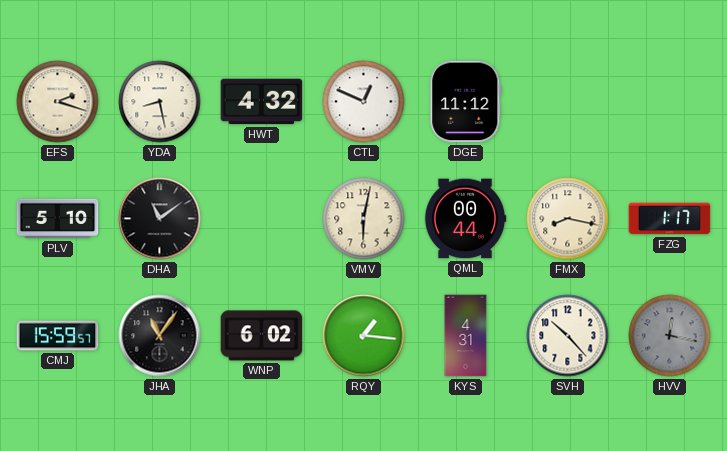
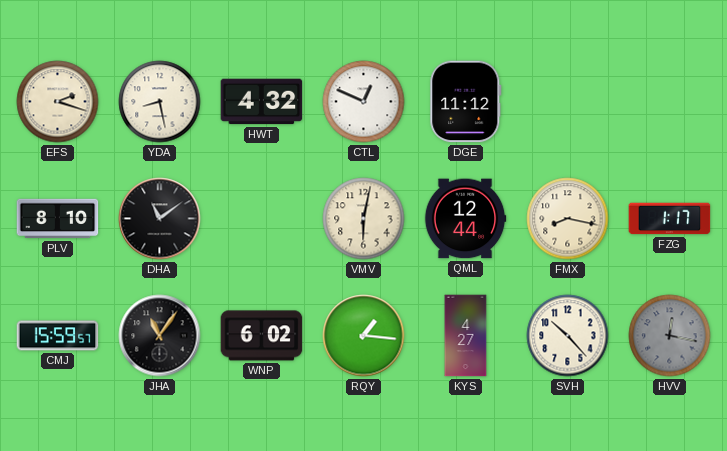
PLV: 5:10 -> 8:10 (58, 219)
QML: 00:44 -> 12:44 (465, 219)
KYS: 4:31 -> 4:27 (466, 336)
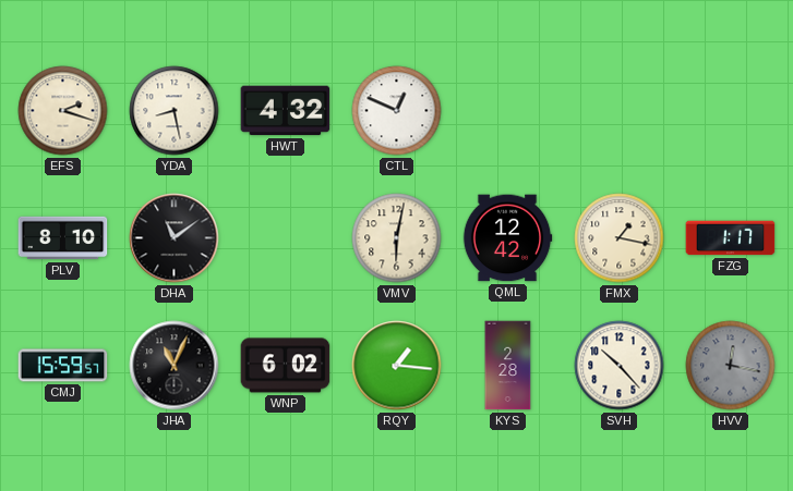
DGE: 11:12 -> none (466, 102)
QML: 12:44 -> 12:42 (507, 238)
FMX: 8:17 -> 1:17 (620, 238)
JHA: 11:06 -> 11:04 (175, 366)
KYS: 4:27 -> 2:28 (508, 366)
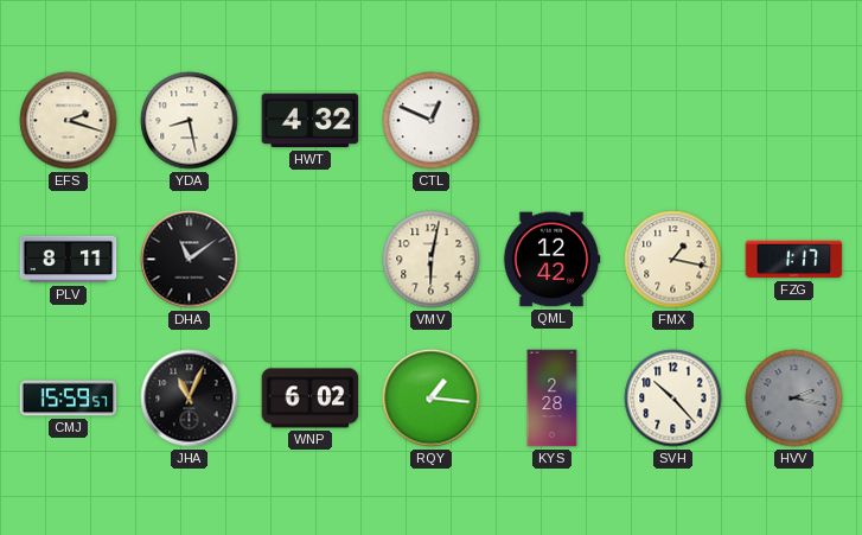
PLV: 8:10 -> 8:11 (69, 260)
HVV: 12:17 -> 2:17 (794, 399)
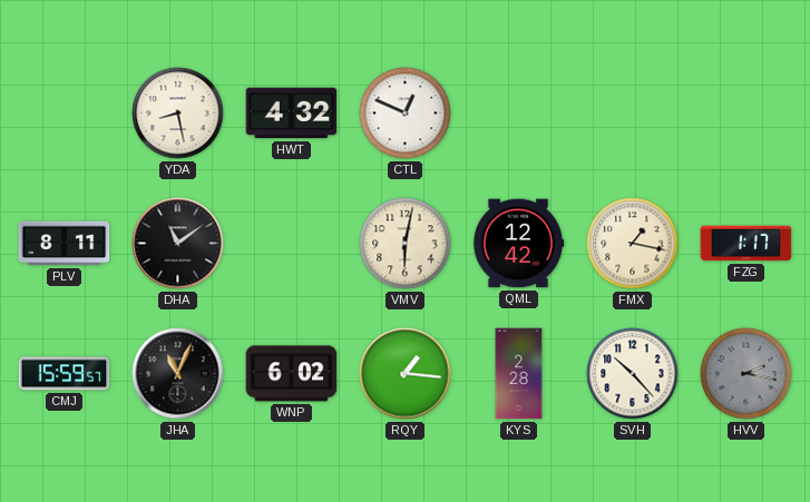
EFS: 2:18 -> none (69, 121)
